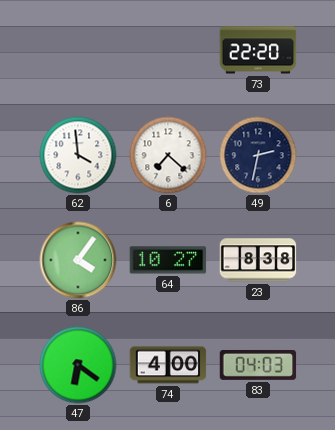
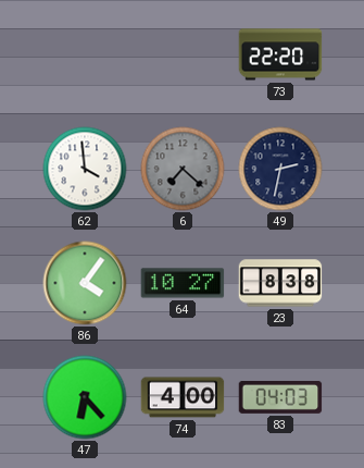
6 dial: white -> grey (183, 169)
47: 6:21 -> 6:23 (85, 397)
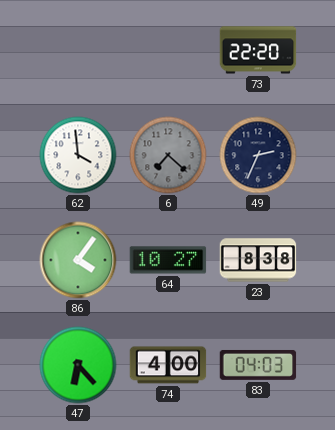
49: 2:32 -> 2:34 (258, 155)
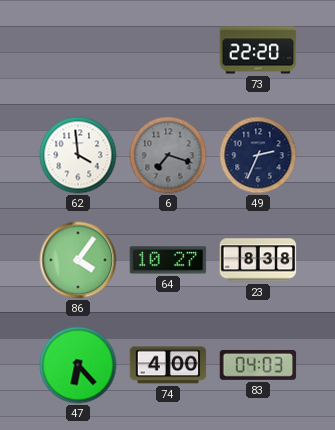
6: 7:22 -> 7:18 (168, 155)
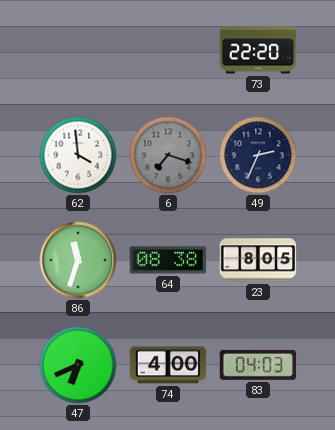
86: 4:06 -> 11:33 (78, 260)
64: 10:27 -> 08:38 (168, 260)
23: 8:38 -> 8:05 (258, 260)
47: 6:23 -> 6:41 (78, 365)
